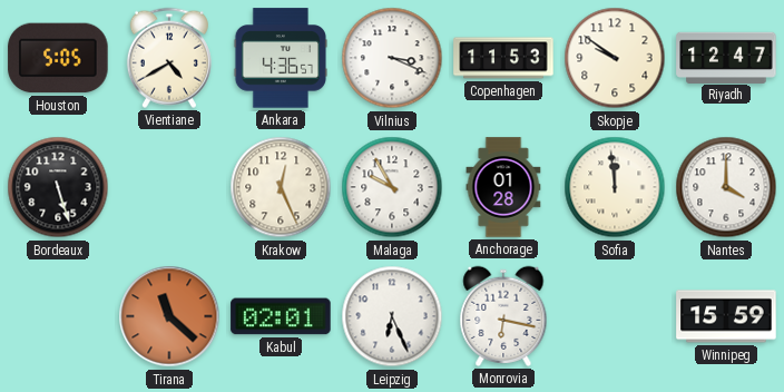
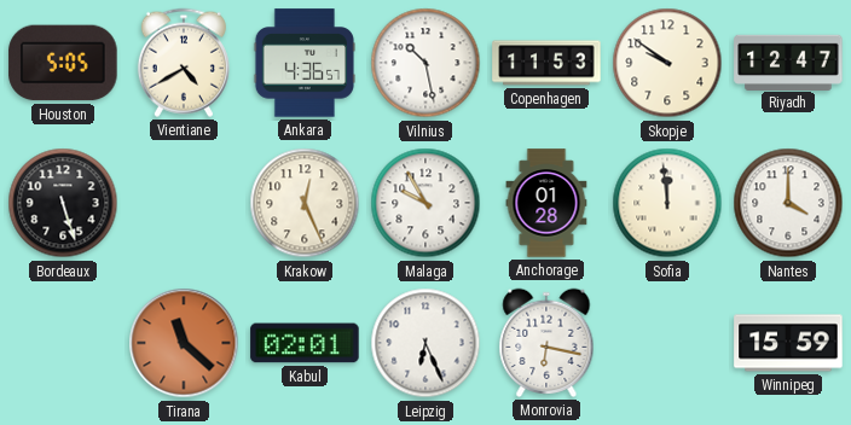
Vilnius: 3:19 -> 10:28 (425, 63)
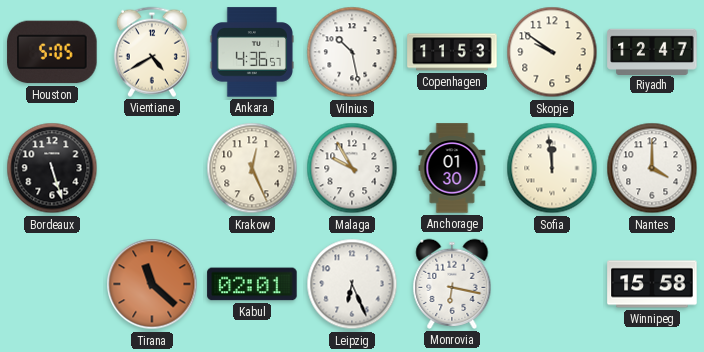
Anchorage: 01:28 -> 01:30 (452, 168)
Winnipeg: 15:59 -> 15:58 (652, 284)
